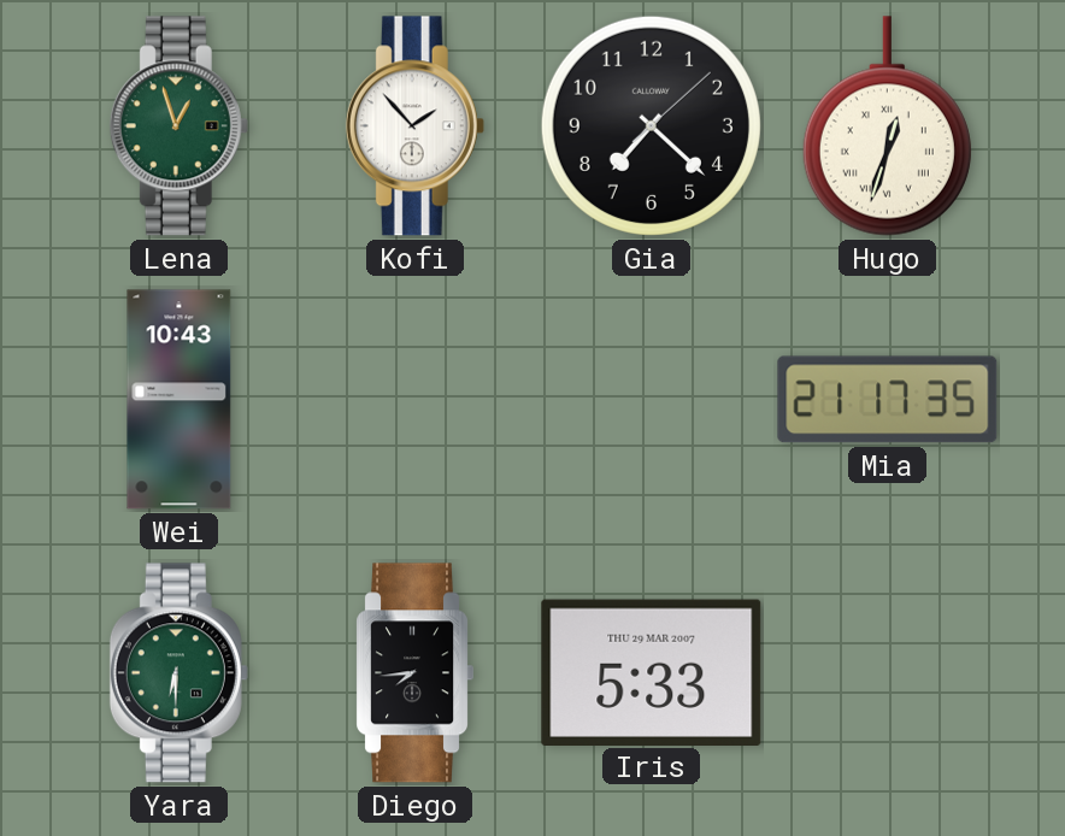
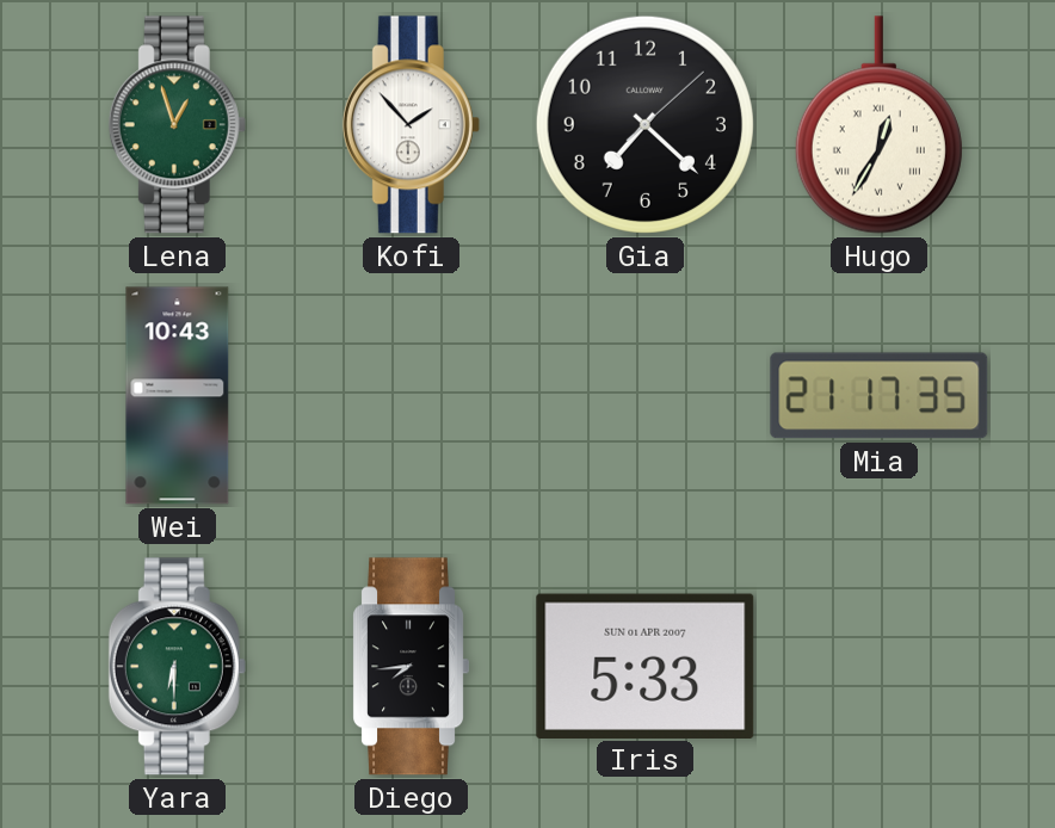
Hugo: 12:33 -> 12:35 (878, 125)
Iris date: THU 29 MAR 2007 -> SUN 01 APR 2007 (646, 666)
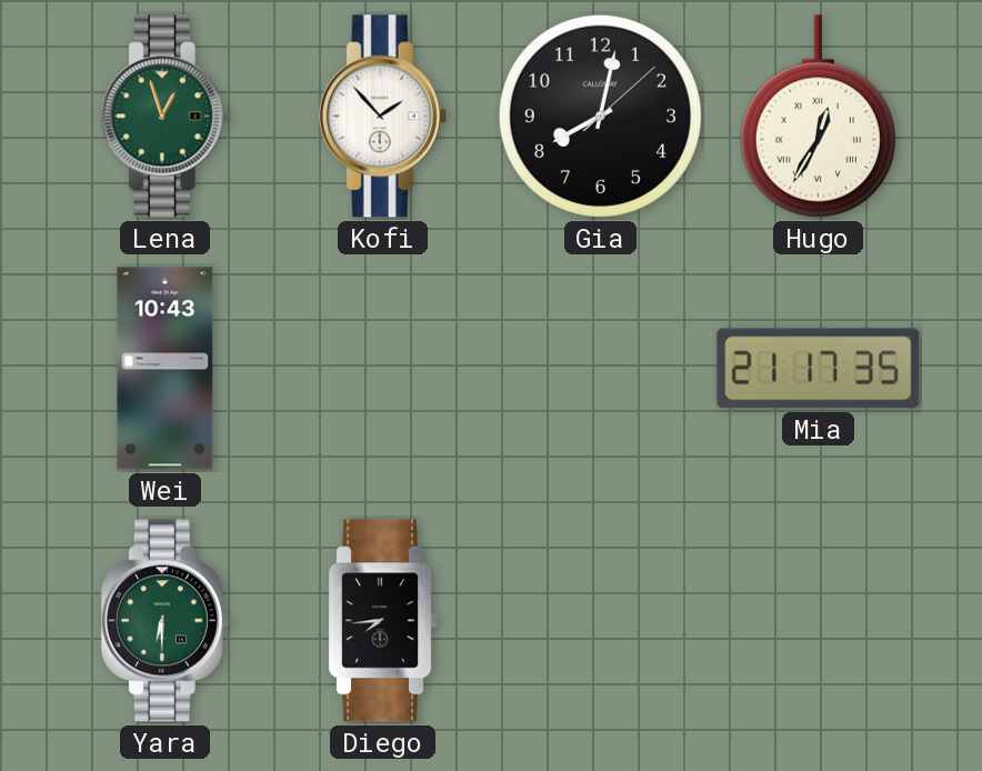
Gia: 7:22 -> 8:02 (600, 116)
Iris: 5:33 -> none (646, 666)
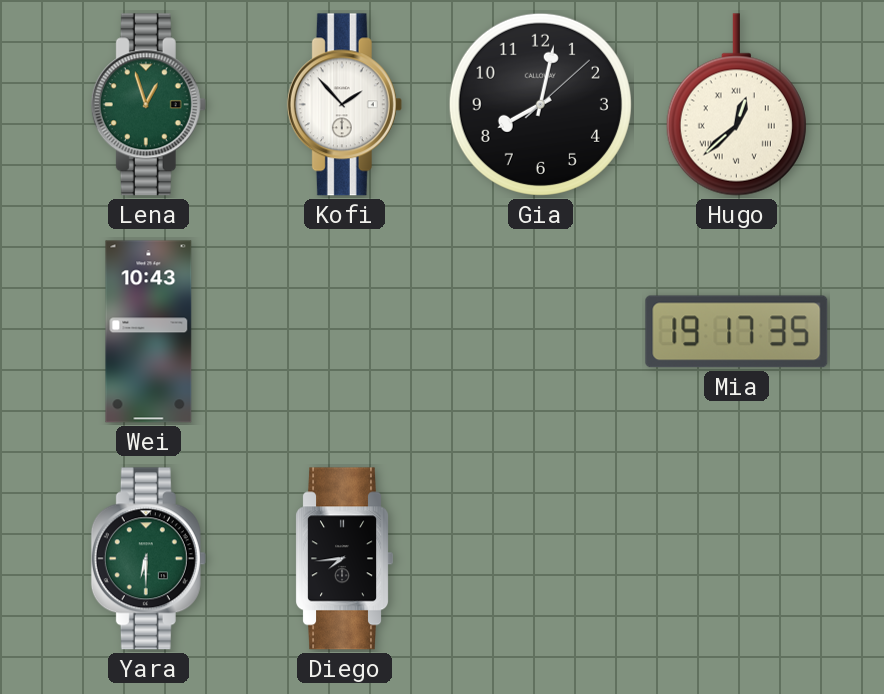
Hugo: 12:35 -> 12:38 (736, 105)
Mia: 21:17 -> 19:17 (737, 332)
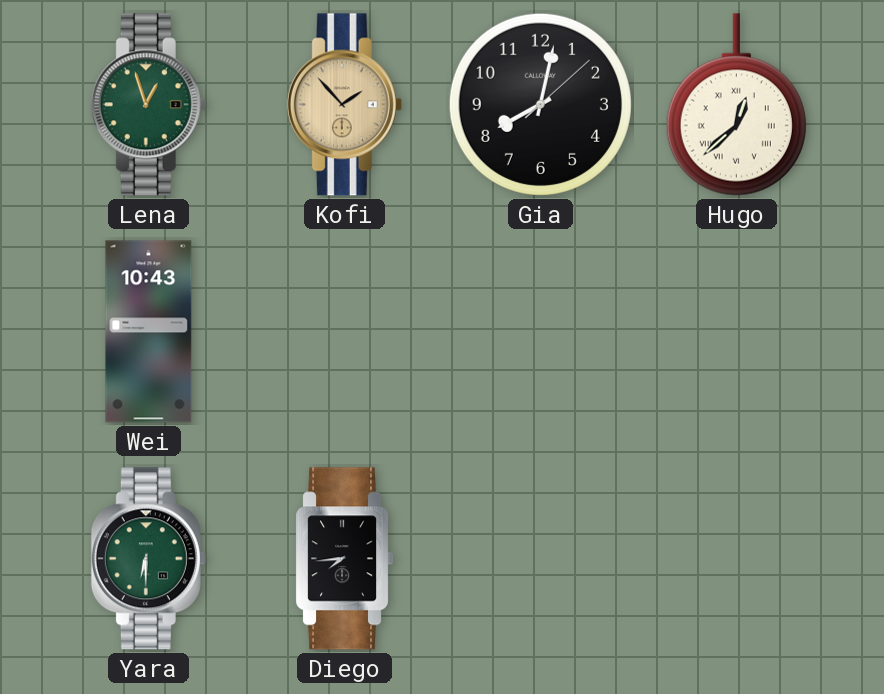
Kofi dial: white -> champagne (344, 105)
Mia: 19:17 -> none (737, 332)
